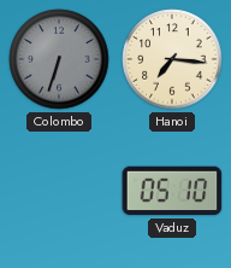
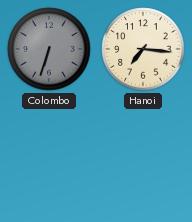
Vaduz: 05:10 -> none (172, 191)
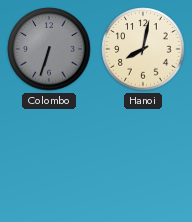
Hanoi: 7:16 -> 8:02 (143, 49)
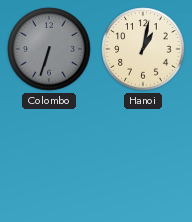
Hanoi: 8:02 -> 1:02 (143, 49)
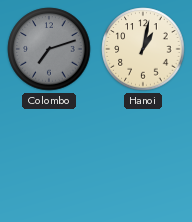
Colombo: 6:33 -> 7:12 (49, 49)
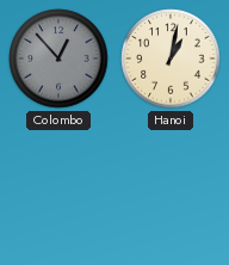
Colombo: 7:12 -> 12:53 (58, 58)
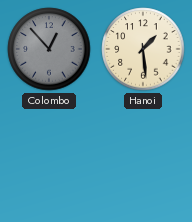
Hanoi: 1:02 -> 1:29 (143, 49)
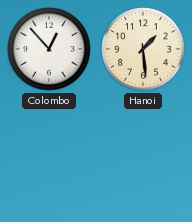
Colombo dial: grey -> white (49, 49)
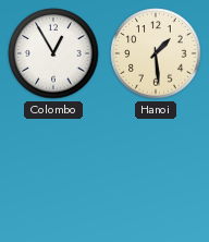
Colombo: 12:53 -> 12:55 (53, 53)
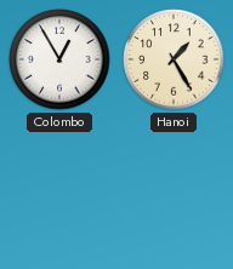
Hanoi: 1:29 -> 1:25 (174, 59)
